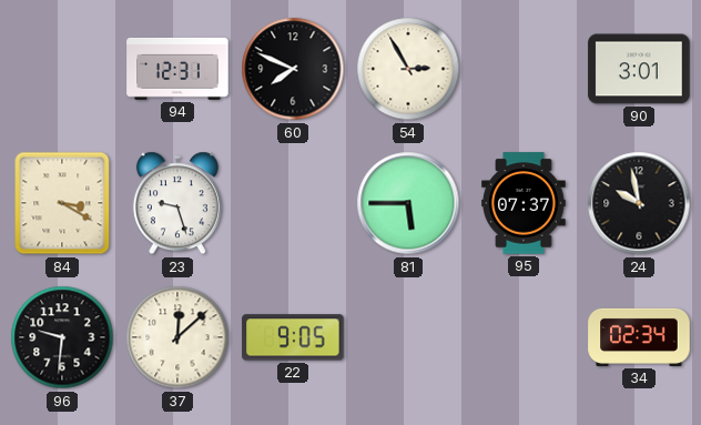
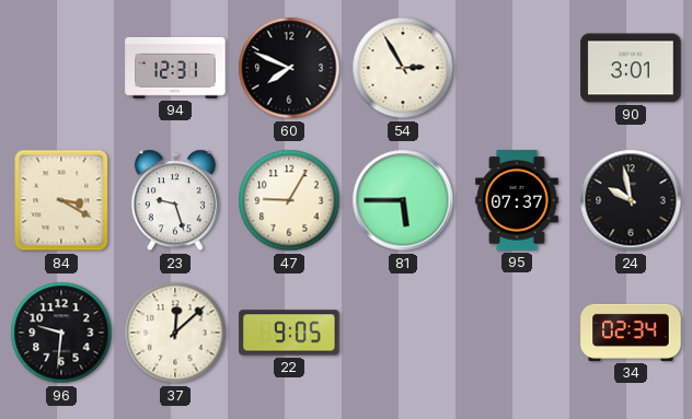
47: none -> 9:05 (289, 200)
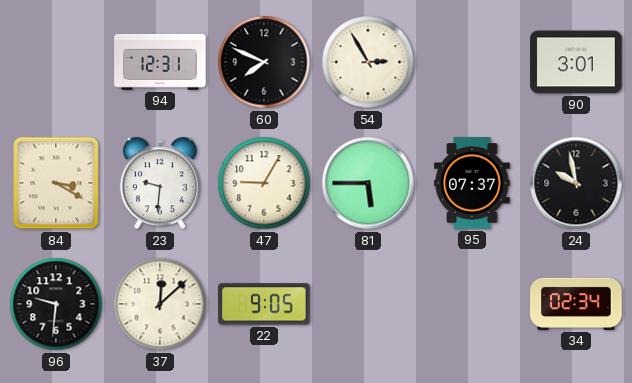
23: 9:27 -> 9:31 (160, 183)
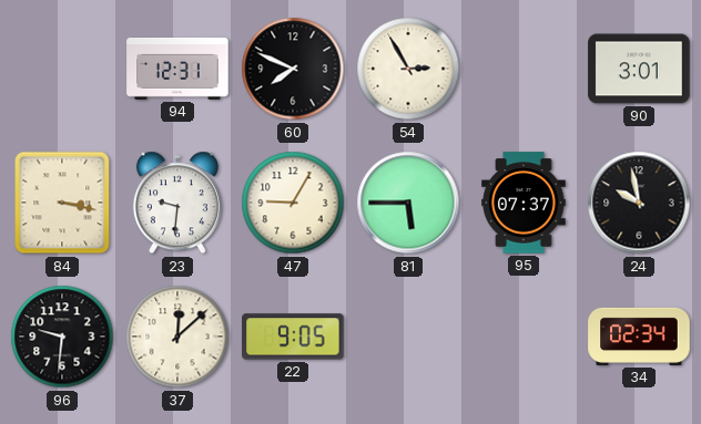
84: 3:20 -> 3:17 (62, 203)
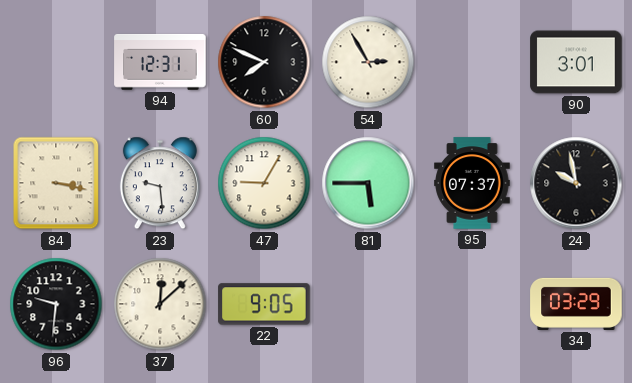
23: 9:31 -> 9:29 (160, 183)
34: 02:34 -> 03:29 (576, 304)
